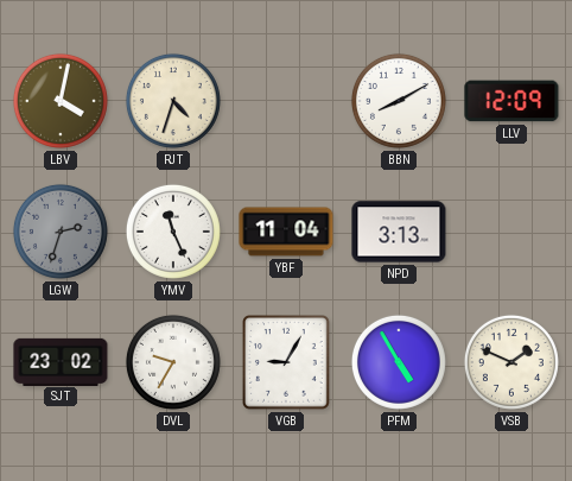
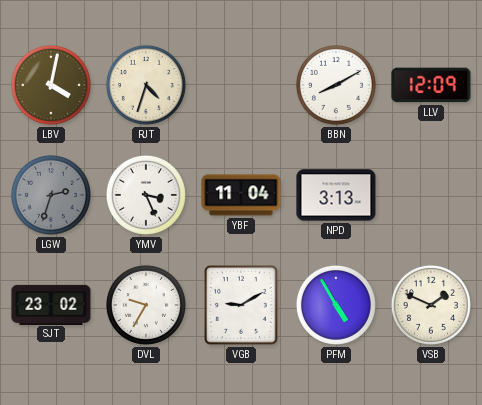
YMV: 11:26 -> 3:26 (146, 195)
VGB: 9:05 -> 9:10 (242, 306)
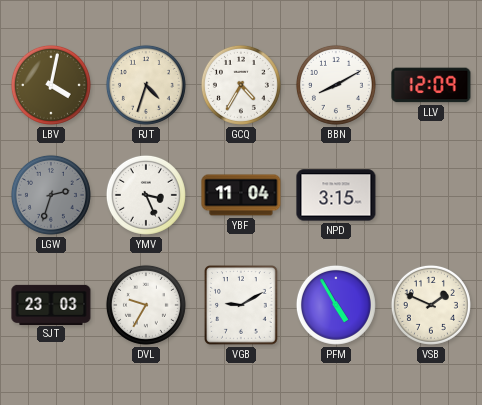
GCQ: none -> 4:35 (241, 85)
NPD: 3:13 -> 3:15 (336, 195)
SJT: 23:02 -> 23:03 (51, 304)
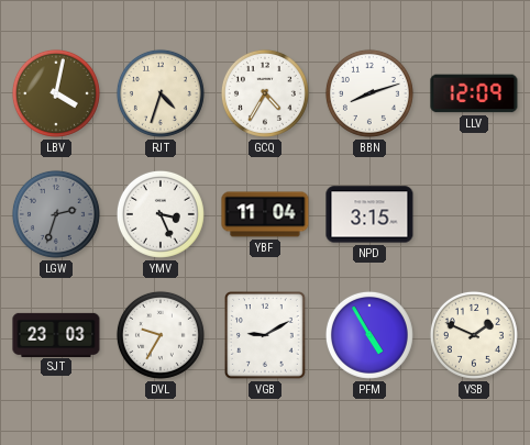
BBN: 8:10 -> 8:12 (369, 93)
